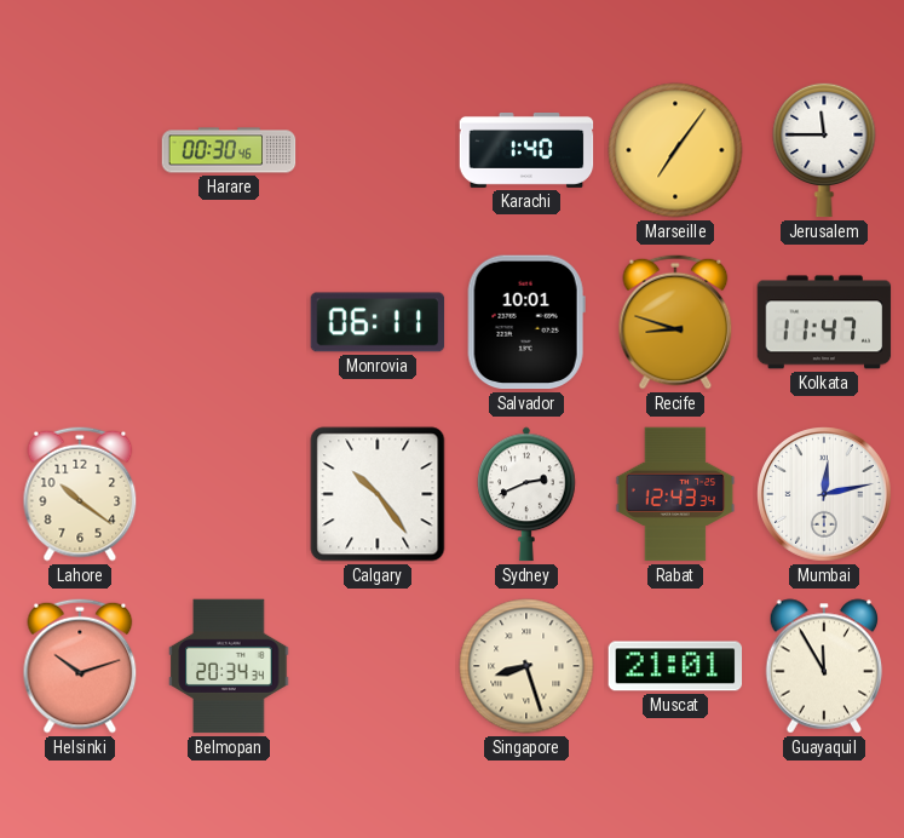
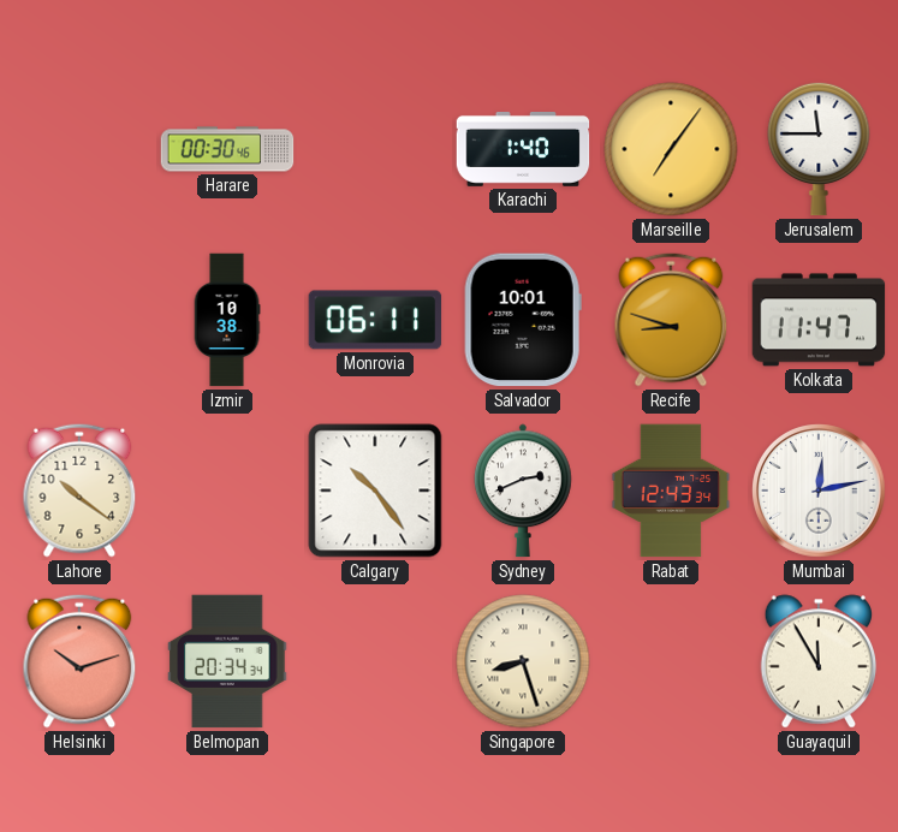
Izmir: none -> 10:38 (227, 320)
Muscat: 21:01 -> none (675, 666)
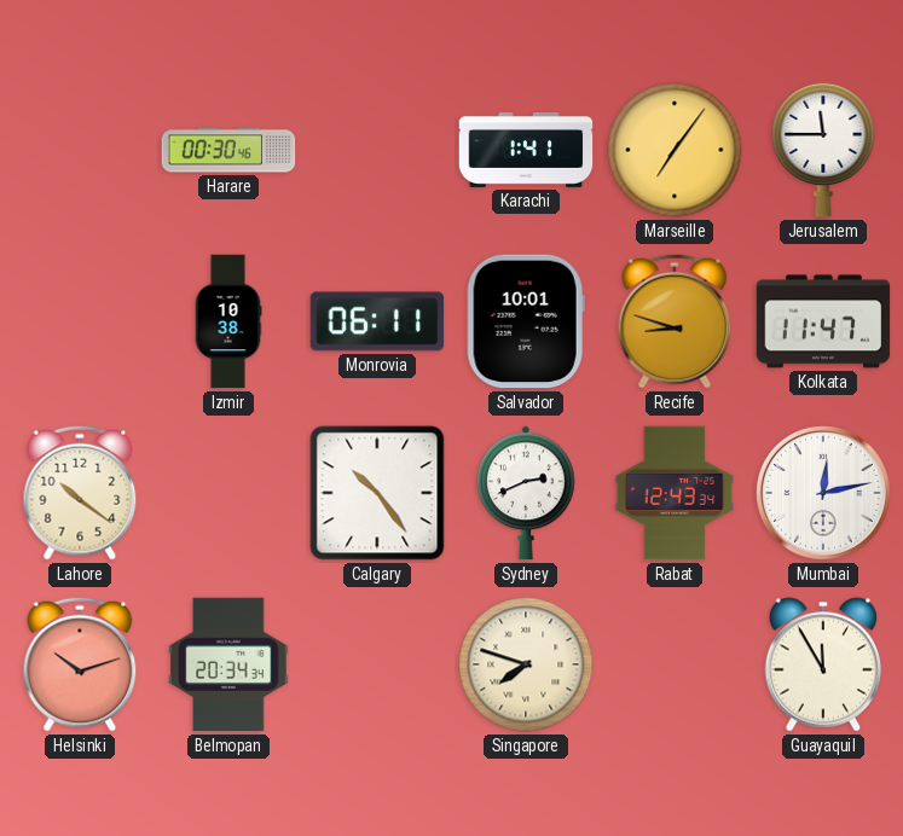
Karachi: 1:40 -> 1:41 (526, 151)
Singapore: 8:27 -> 7:48 (526, 664)
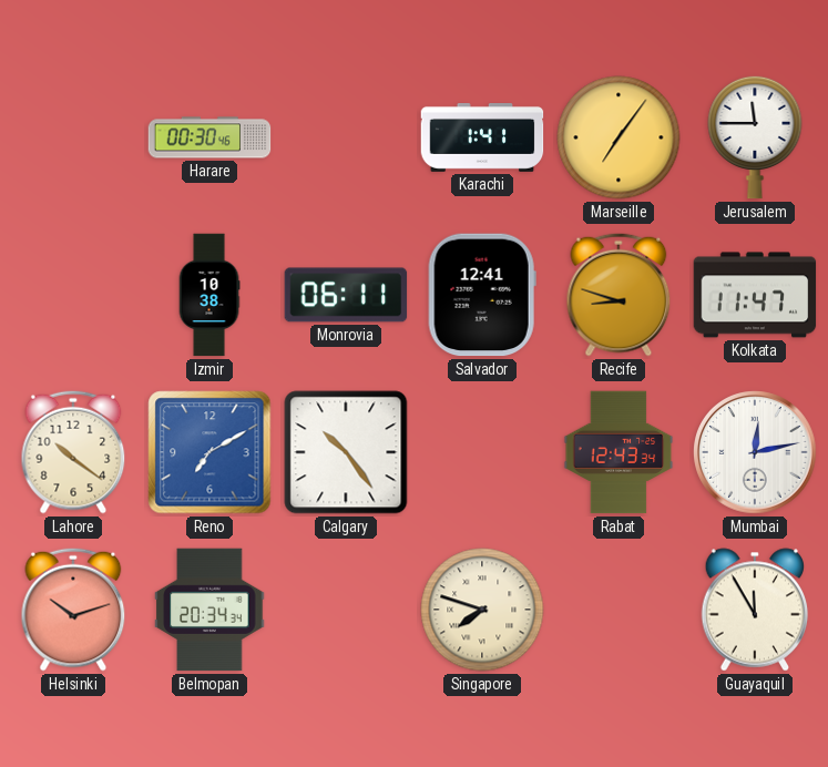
Salvador: 10:01 -> 12:41 (482, 295)
Reno: none -> 7:10 (209, 452)
Sydney: 2:41 -> none (526, 493)
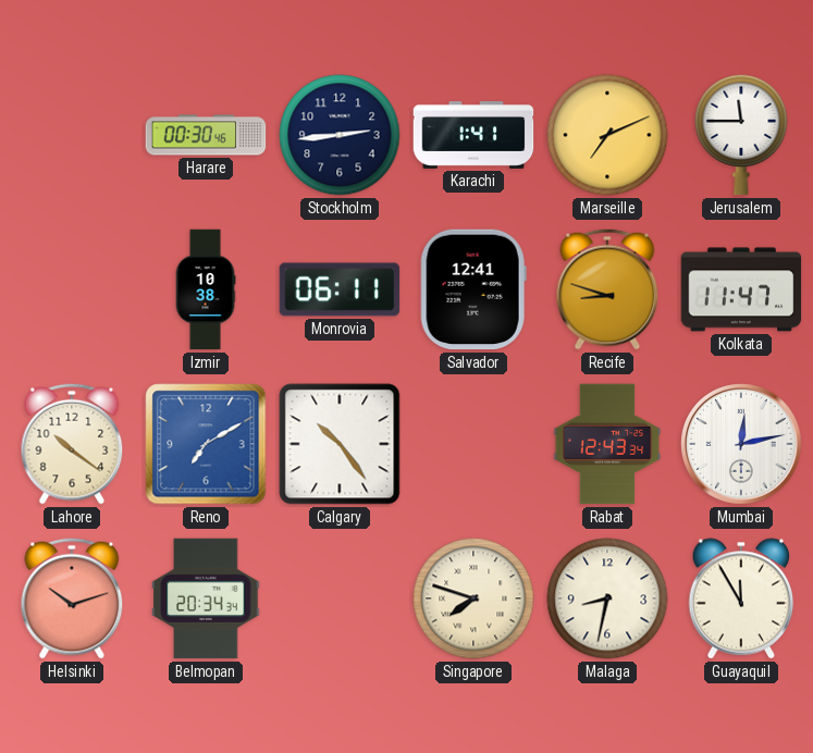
Stockholm: none -> 2:44 (340, 135)
Marseille: 7:06 -> 7:11 (607, 135)
Malaga: none -> 8:32 (607, 598)
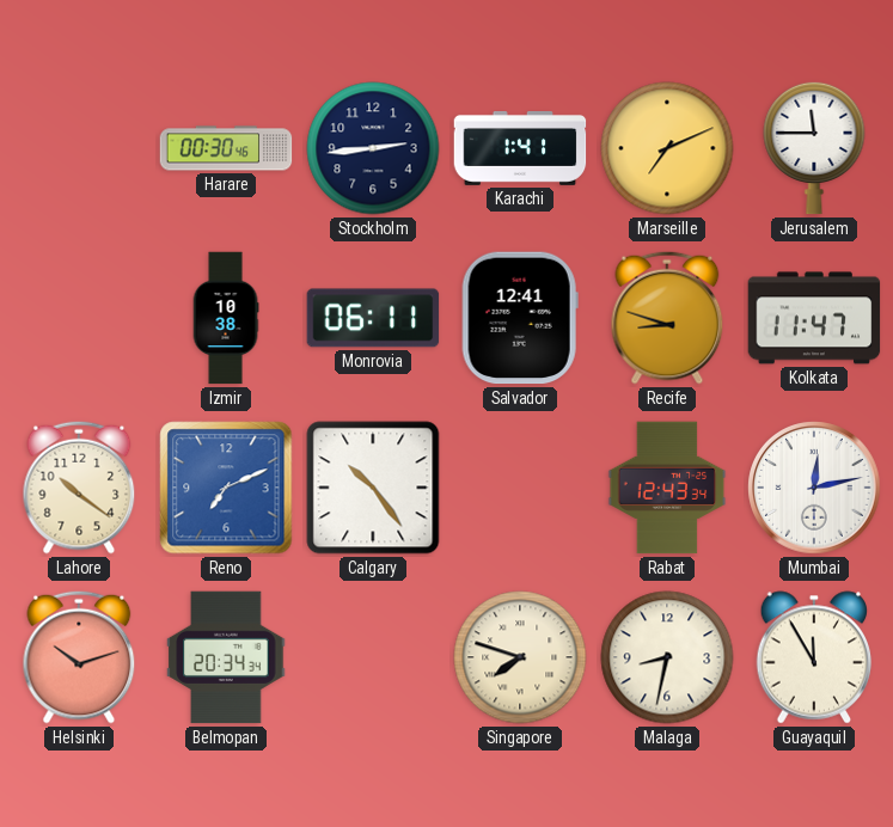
Reno: 7:10 -> 7:11 (226, 488)
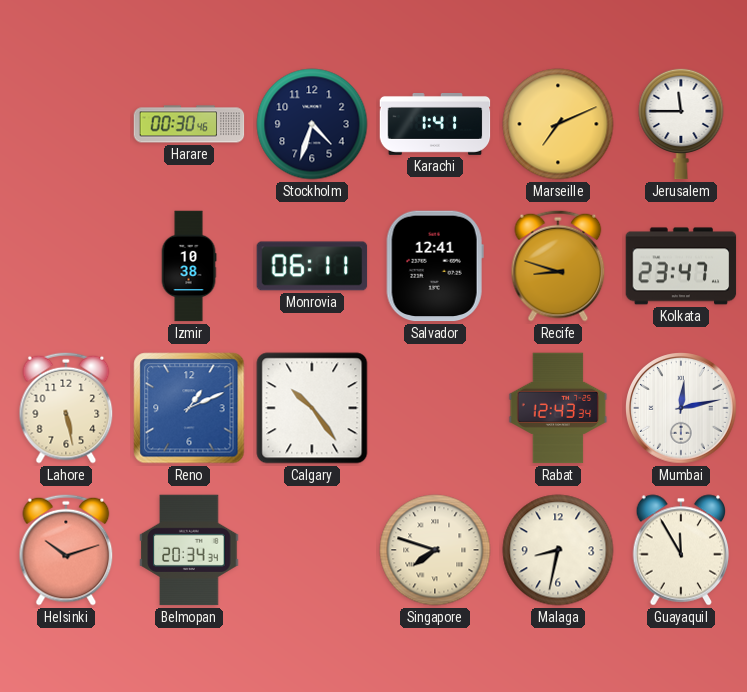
Stockholm: 2:44 -> 4:33 (312, 124)
Kolkata: 11:47 -> 23:47 (681, 266)
Lahore: 10:21 -> 5:28 (66, 408)
Reno: 7:11 -> 1:11 (189, 408)
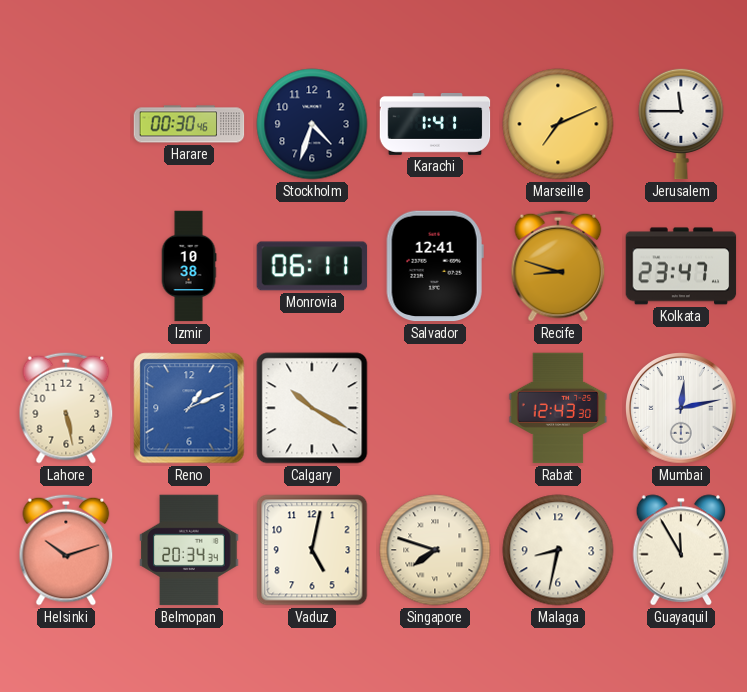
Calgary: 10:24 -> 10:20 (312, 408)
Rabat: 12:43:34 -> 12:43:30 (558, 408)
Vaduz: none -> 5:02 (312, 550)
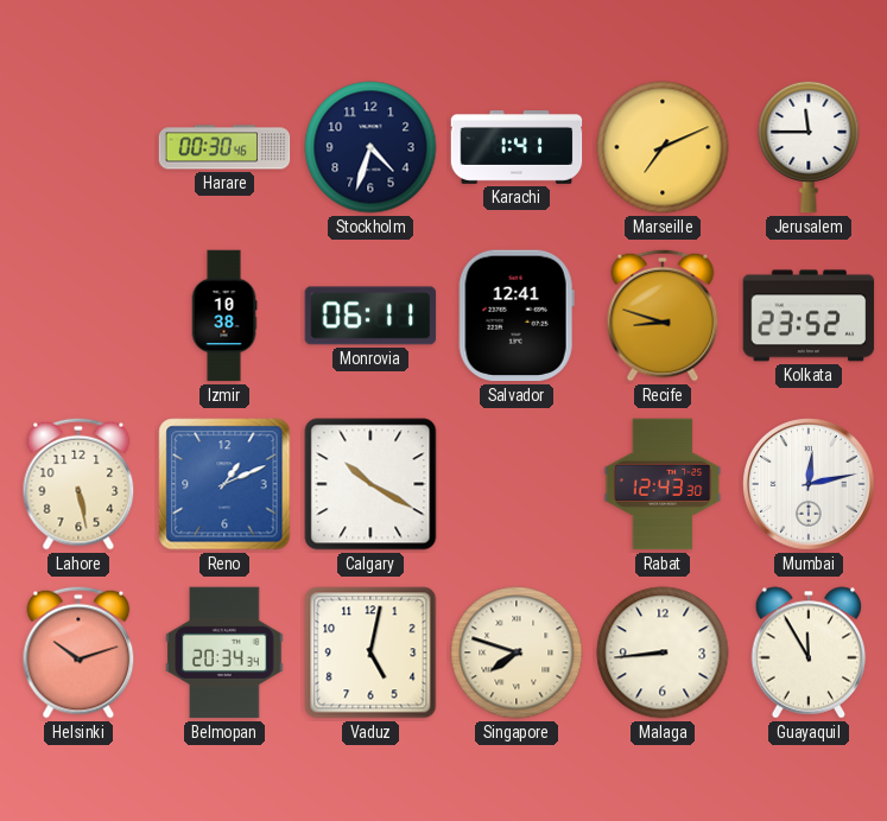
Kolkata: 23:47 -> 23:52 (809, 316)
Malaga: 8:32 -> 8:44 (663, 653)
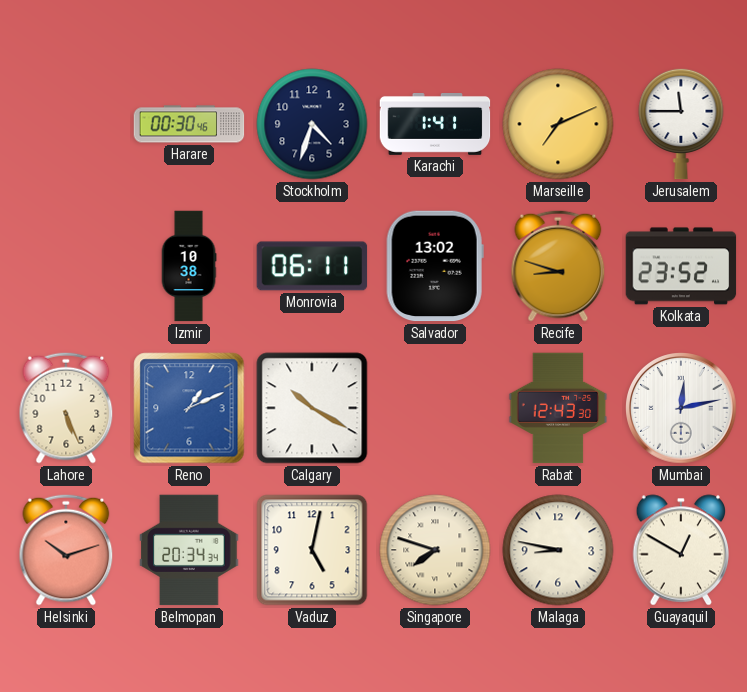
Salvador: 12:41 -> 13:02 (435, 266)
Lahore: 5:28 -> 5:26 (66, 408)
Malaga: 8:44 -> 8:47 (558, 550)
Guayaquil: 11:55 -> 12:50 (681, 550)
